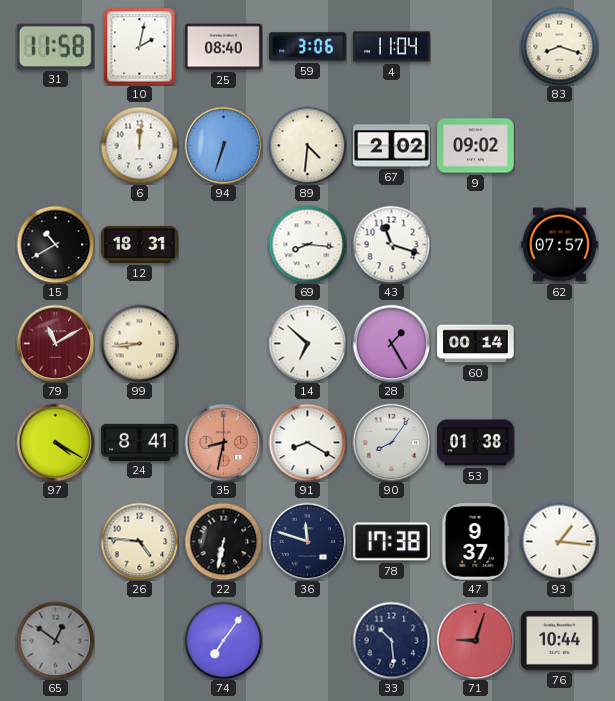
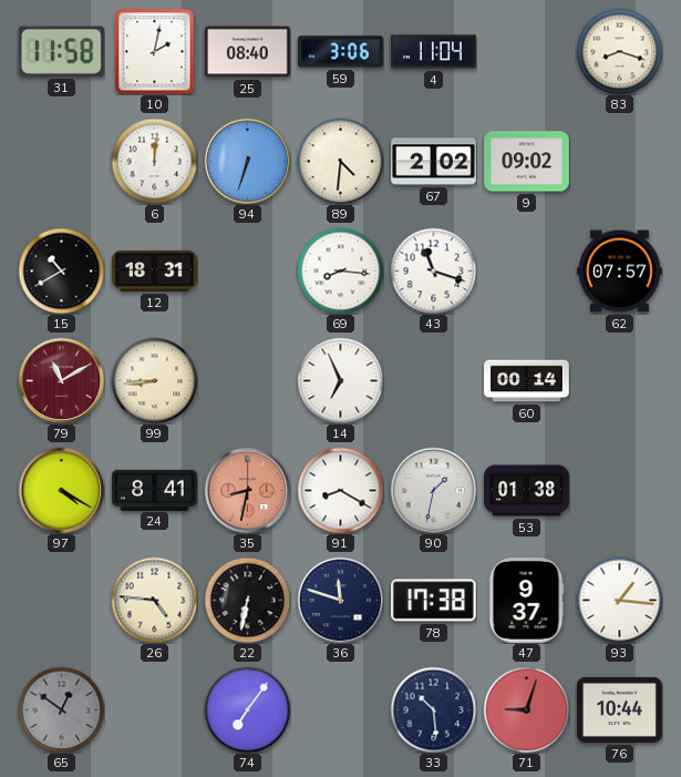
14: 6:52 -> 6:56 (340, 380)
28: 1:25 -> none (391, 343)
90: 8:06 -> 1:32 (433, 490)
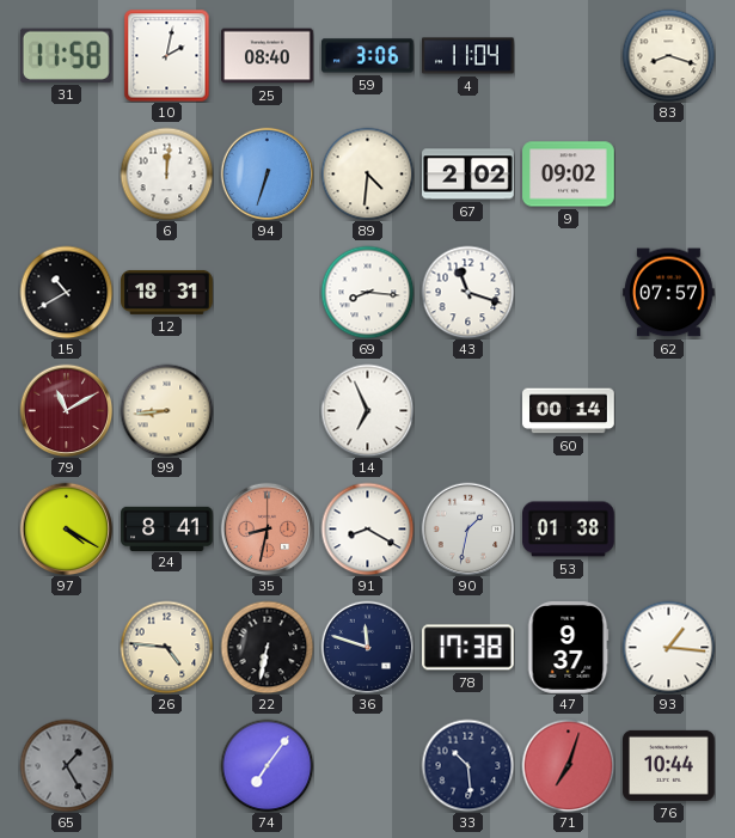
65: 12:51 -> 1:25 (66, 765)
71: 9:03 -> 7:03 (568, 765)
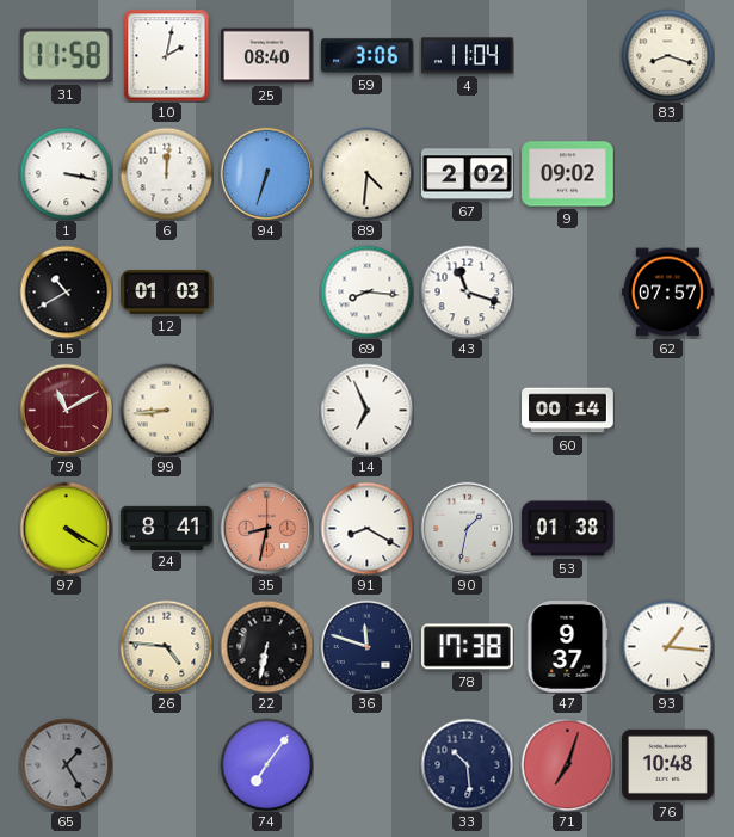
1: none -> 3:17 (66, 173)
12: 18:31 -> 01:03 (167, 291)
76: 10:44 -> 10:48 (668, 764)
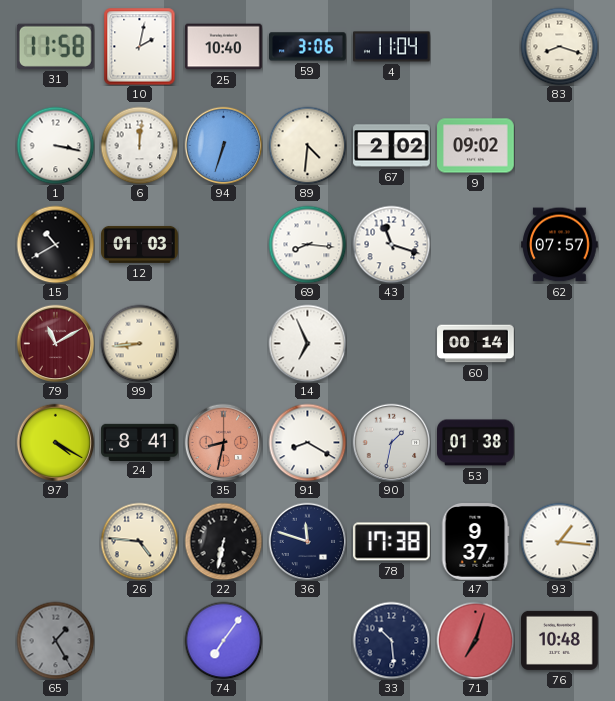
25: 08:40 -> 10:40 (224, 47)
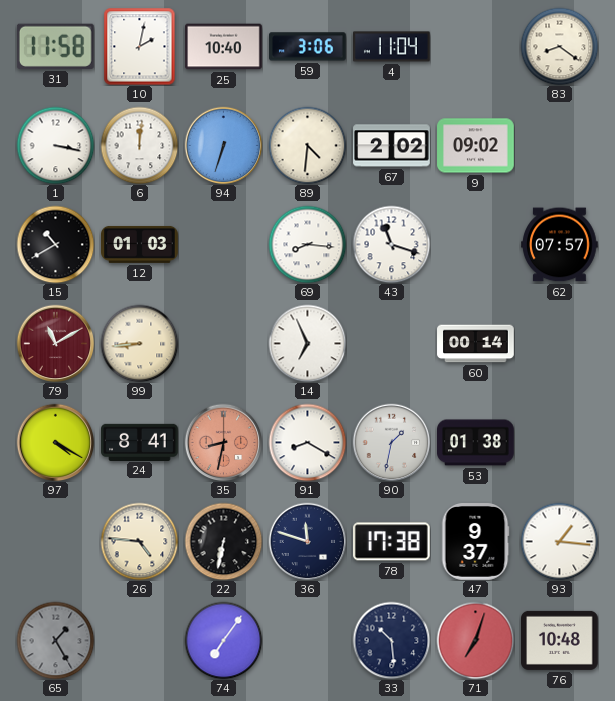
83: 8:18 -> 8:21 (559, 46)
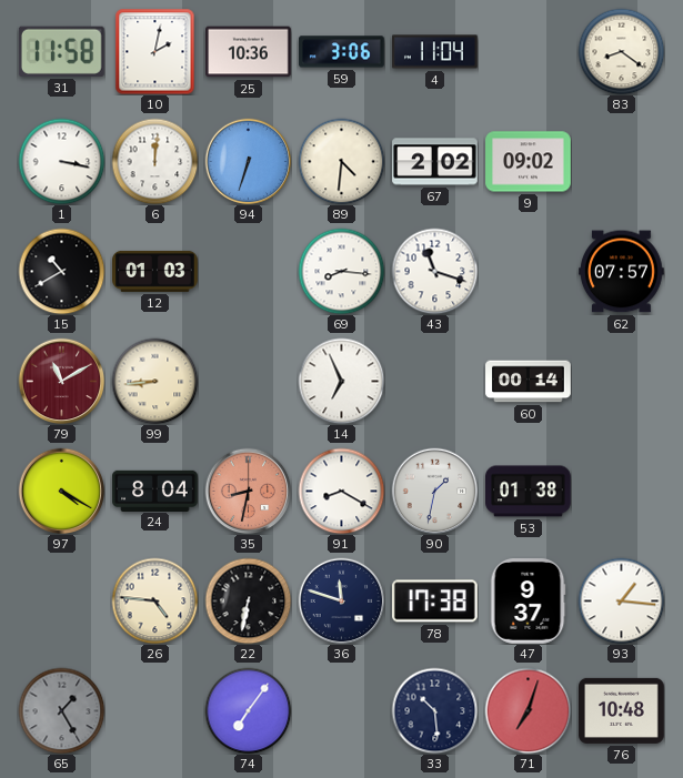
25: 10:40 -> 10:36 (249, 52)
24: 8:41 -> 8:04 (155, 491)
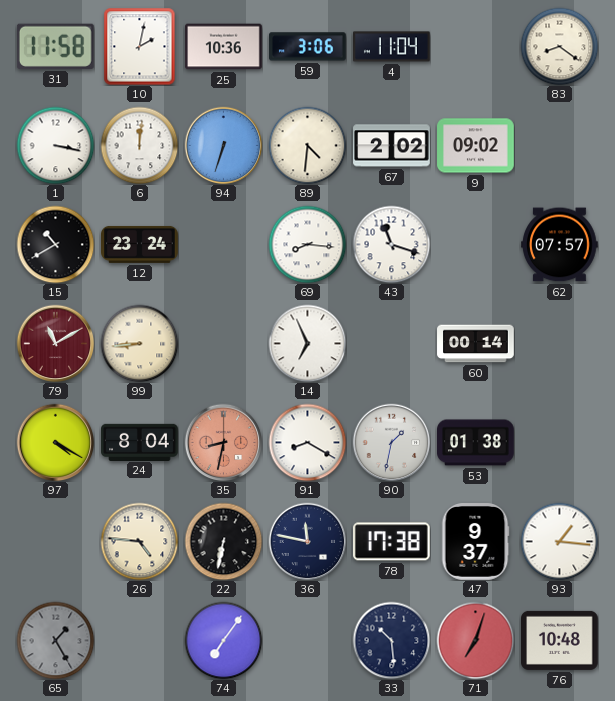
12: 01:03 -> 23:24 (140, 244)
36: 11:48 -> 11:47 (307, 541)
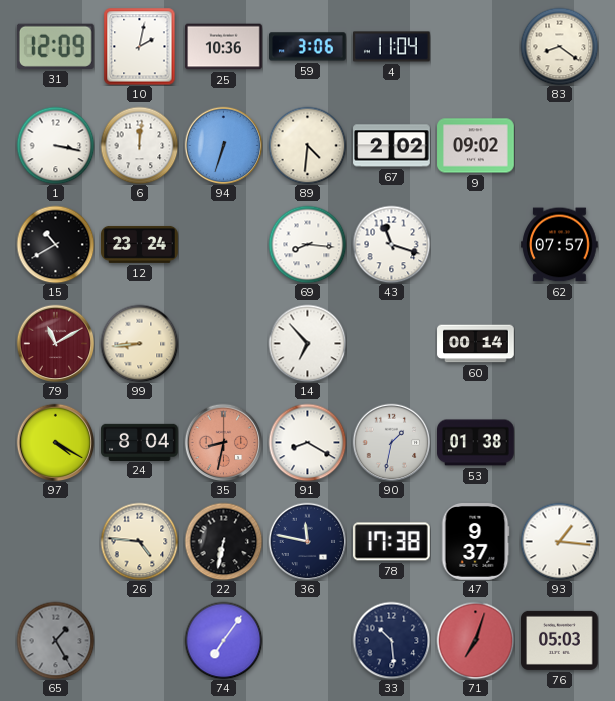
31: 11:58 -> 12:09 (55, 46)
14: 6:56 -> 6:53 (307, 343)
76: 10:48 -> 05:03 (560, 640)
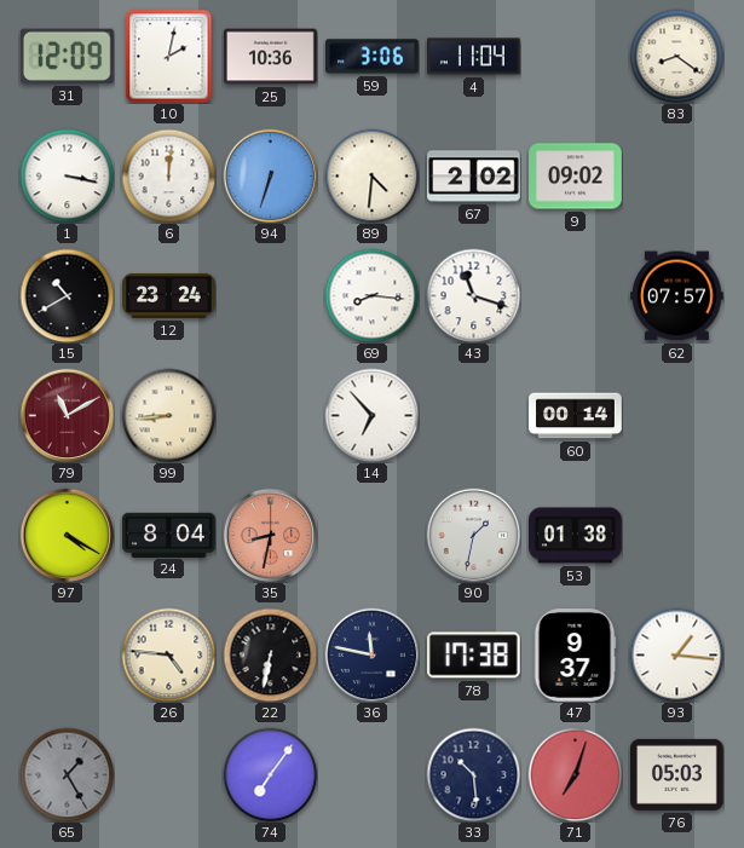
91: 8:20 -> none (307, 442)
